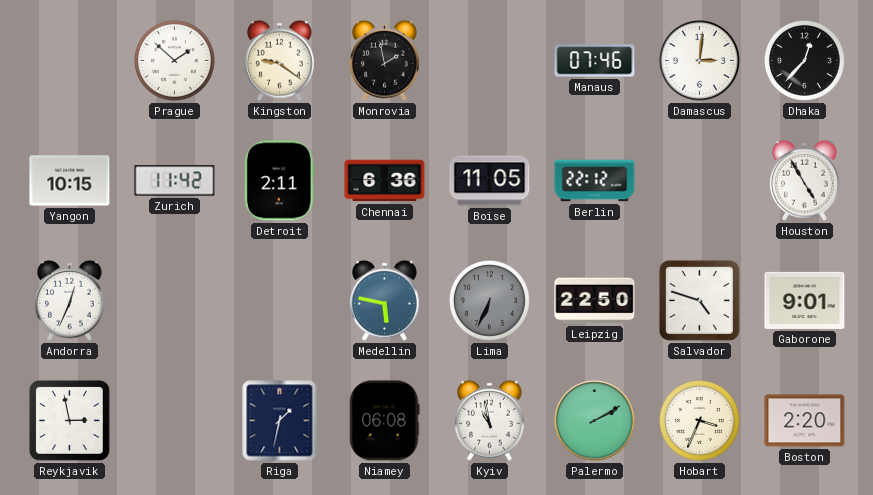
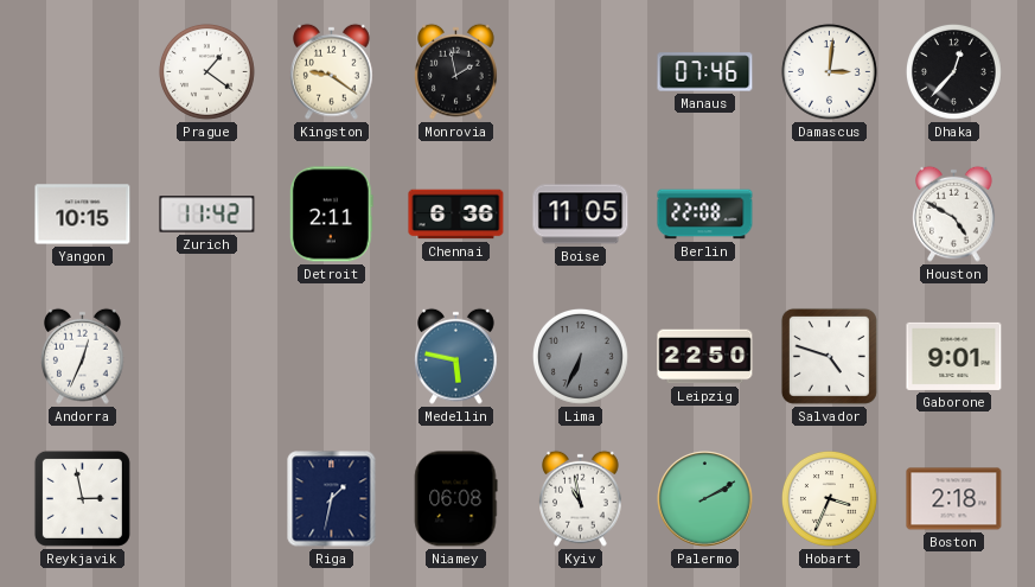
Prague: 1:52 -> 1:21 (206, 71)
Berlin: 22:12 -> 22:08 (705, 215)
Houston: 4:55 -> 4:50 (954, 213)
Boston: 2:20 -> 2:18 (954, 499)
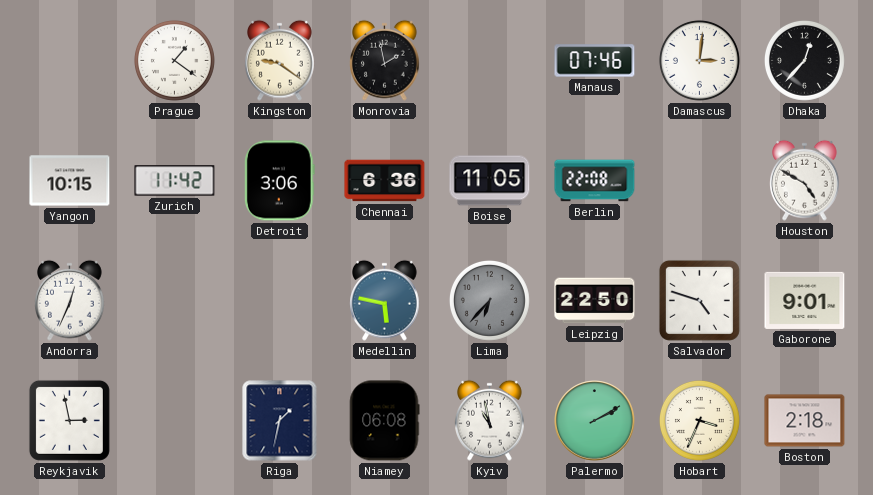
Detroit: 2:11 -> 3:06 (279, 181)
Lima: 6:34 -> 6:37 (489, 300)
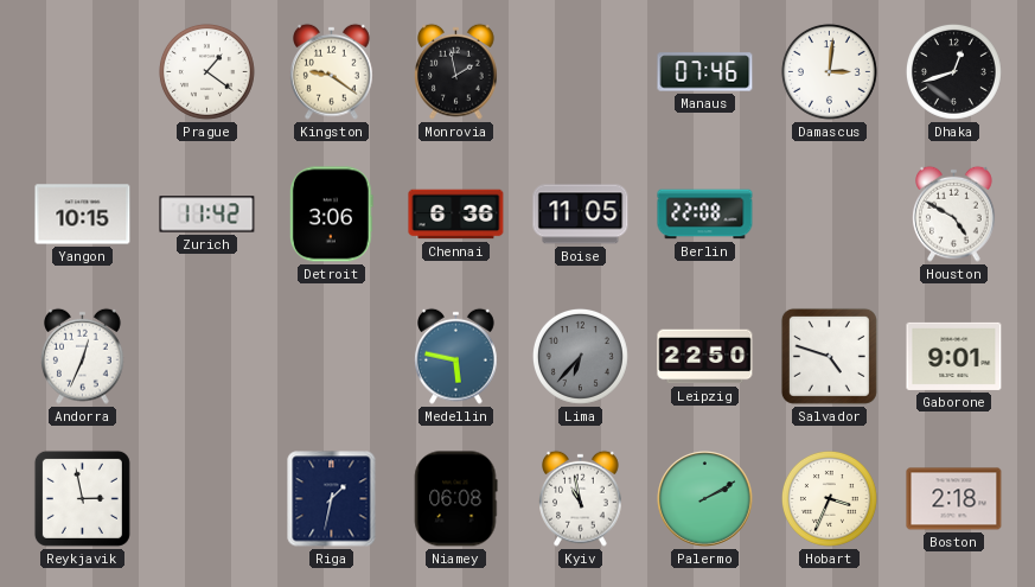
Dhaka: 12:37 -> 12:42 (953, 71)
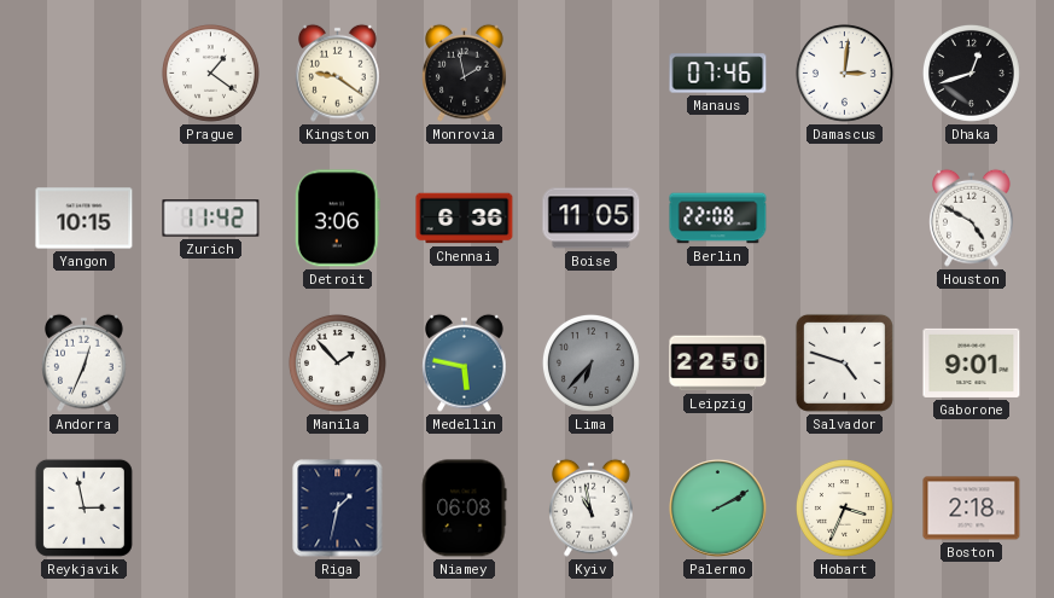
Manila: none -> 1:53 (337, 362)
